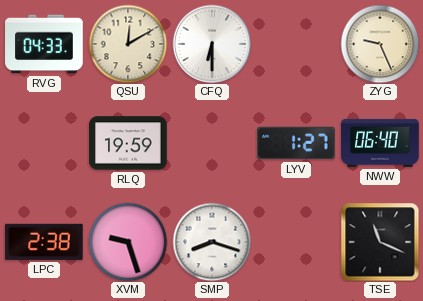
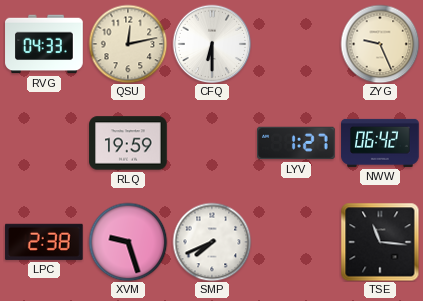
QSU: 12:10 -> 12:13 (128, 44)
NWW: 06:40 -> 06:42 (380, 143)
SMP: 8:18 -> 7:41 (212, 242)
TSE: 11:19 -> 11:16 (380, 242)
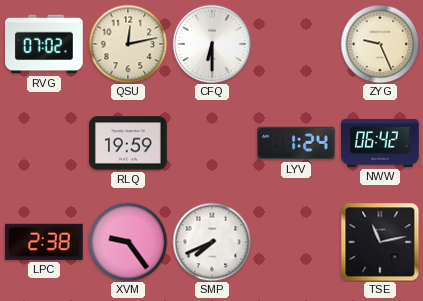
RVG: 04:33 -> 07:02 (44, 44)
LYV: 1:27 -> 1:24 (296, 143)
XVM: 9:27 -> 9:24 (128, 242)
TSE: 11:16 -> 11:13 (380, 242)
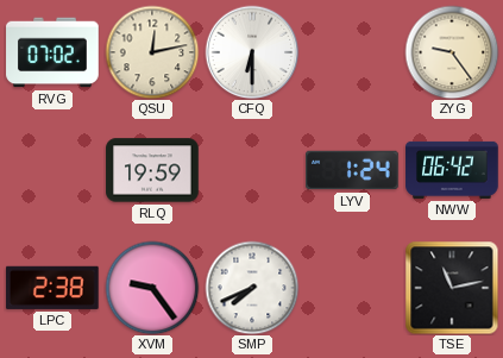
ZYG: 9:26 -> 9:24 (452, 52)
